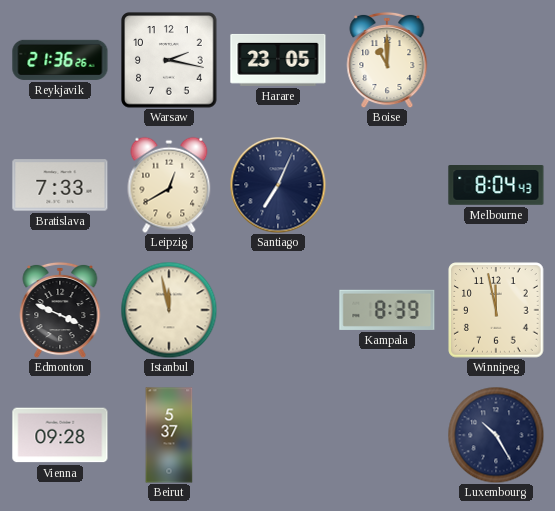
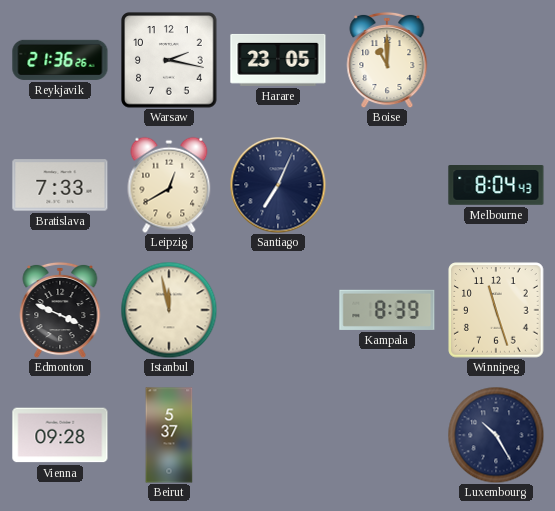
Winnipeg: 11:58 -> 11:27 (496, 310)
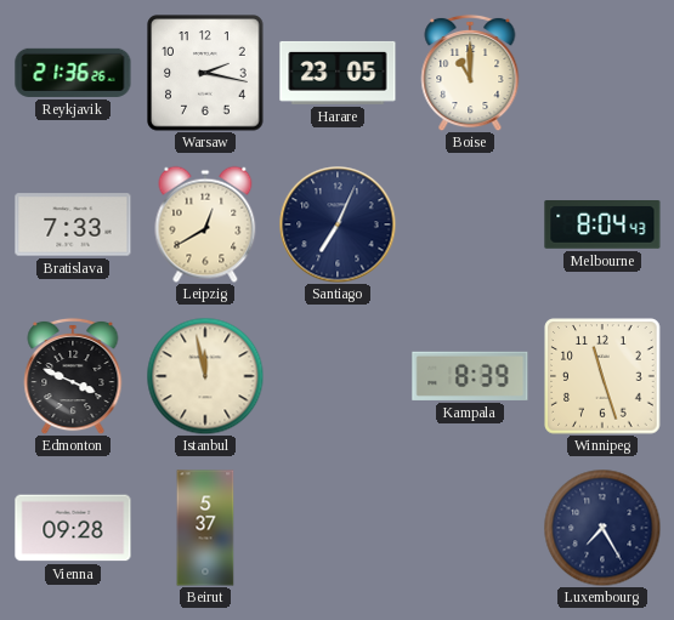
Luxembourg: 10:25 -> 7:25 (602, 528)
